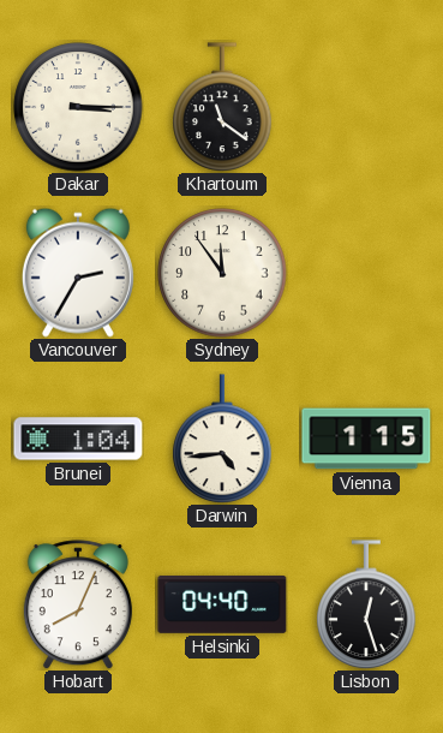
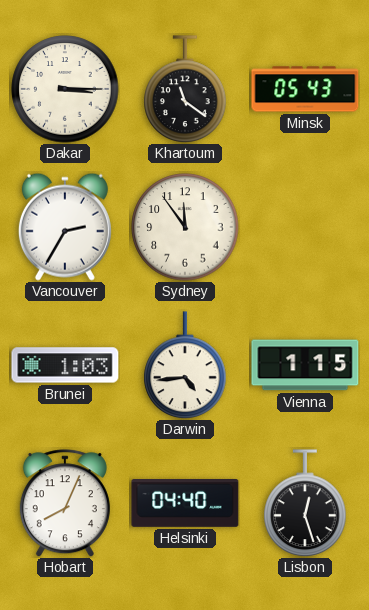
Minsk: none -> 05:43 (305, 89)
Brunei: 1:04 -> 1:03 (65, 365)
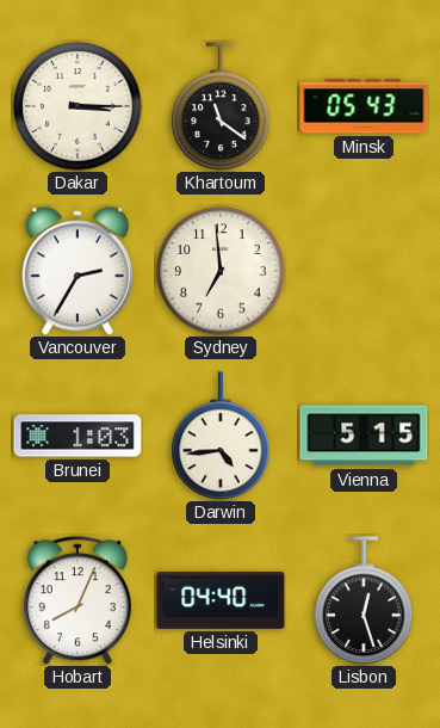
Sydney: 11:54 -> 6:59 (221, 271)
Vienna: 1:15 -> 5:15 (364, 436)
